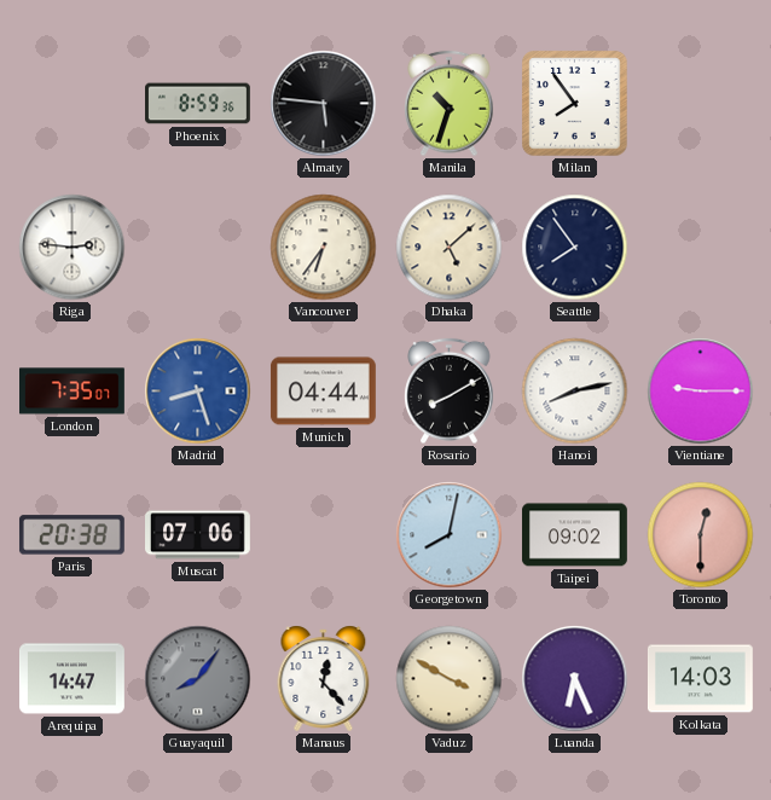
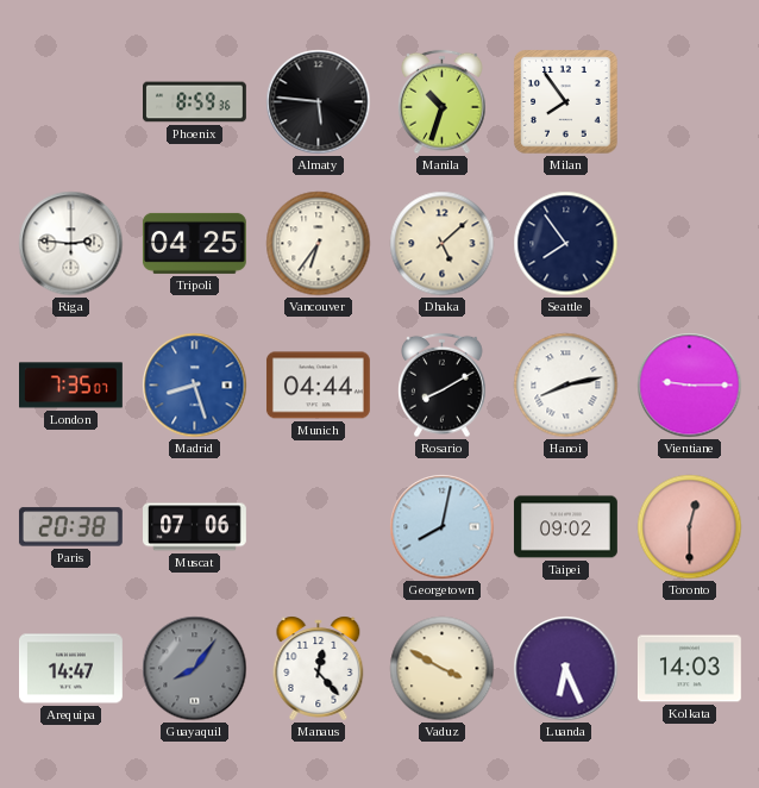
Tripoli: none -> 04:25 (194, 243)
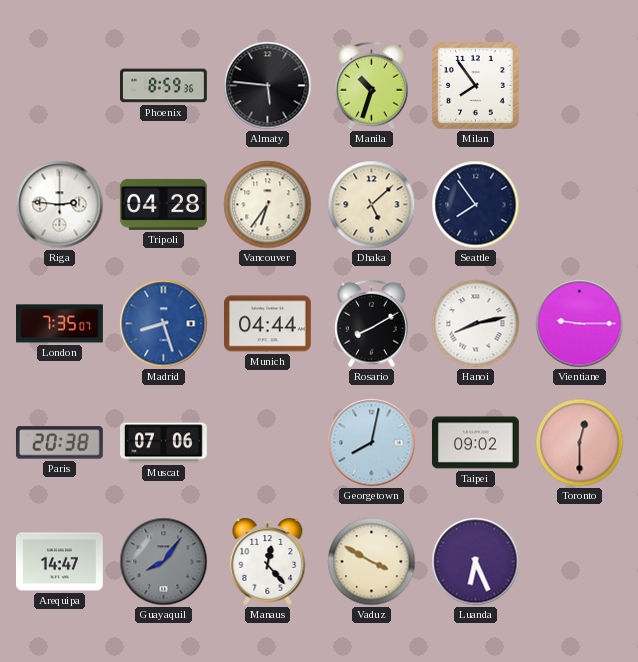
Tripoli: 04:25 -> 04:28 (163, 204)
Kolkata: 14:03 -> none (689, 669)
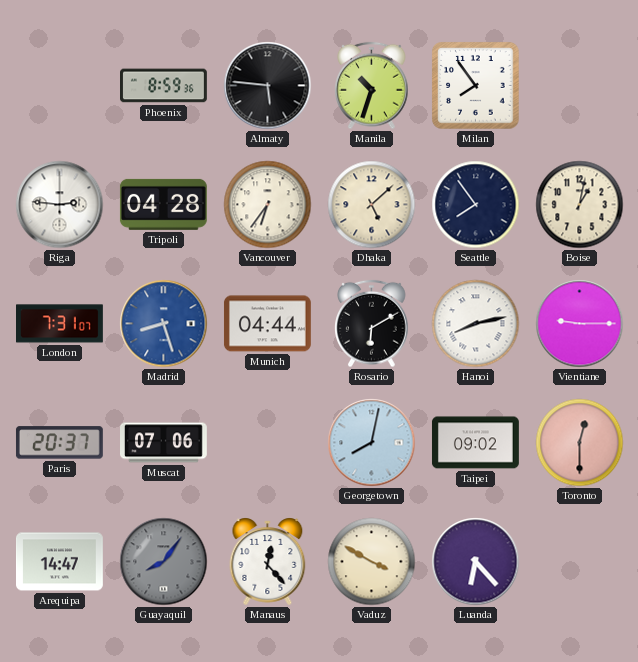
Boise: none -> 1:02 (580, 205)
London: 7:35 -> 7:31 (60, 324)
Rosario: 8:10 -> 6:10 (372, 324)
Paris: 20:38 -> 20:37 (59, 443)
Luanda: 6:26 -> 6:23 (476, 562)
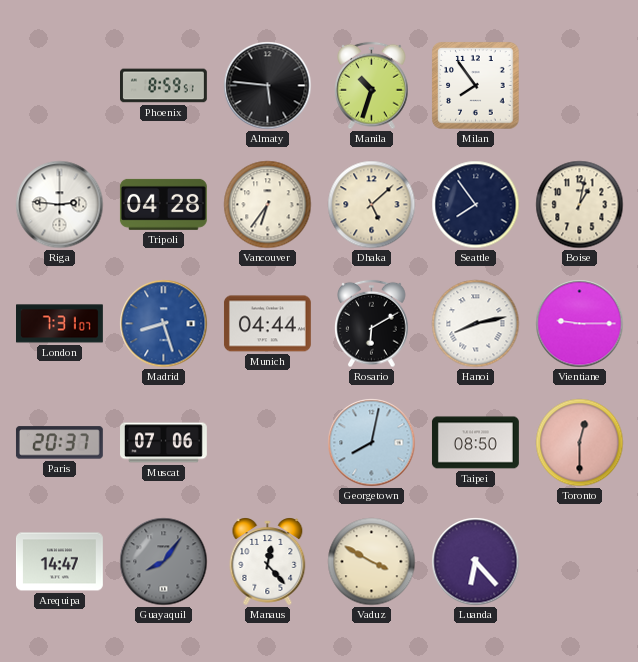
Phoenix: 8:59:36 -> 8:59:51 (164, 86)
Taipei: 09:02 -> 08:50 (476, 443)
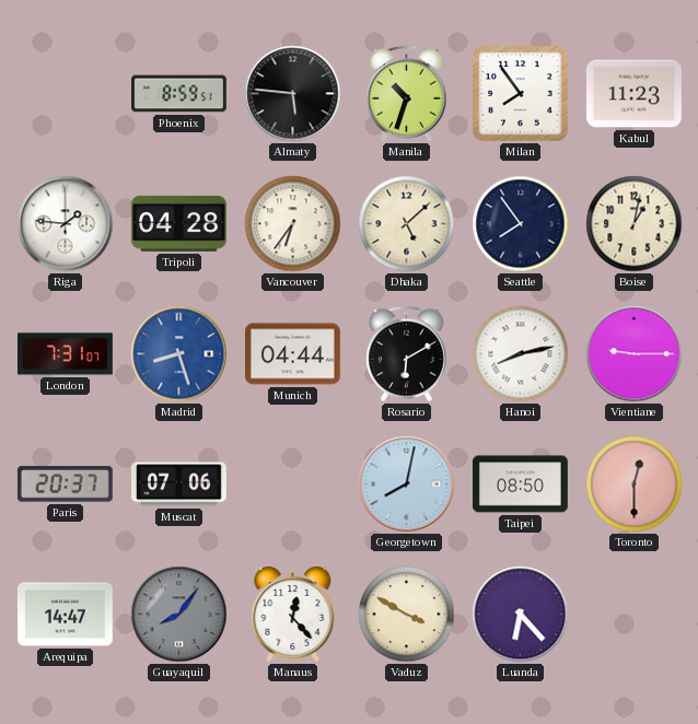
Kabul: none -> 11:23 (633, 94)
Riga: 2:46 -> 1:46 (66, 224)
